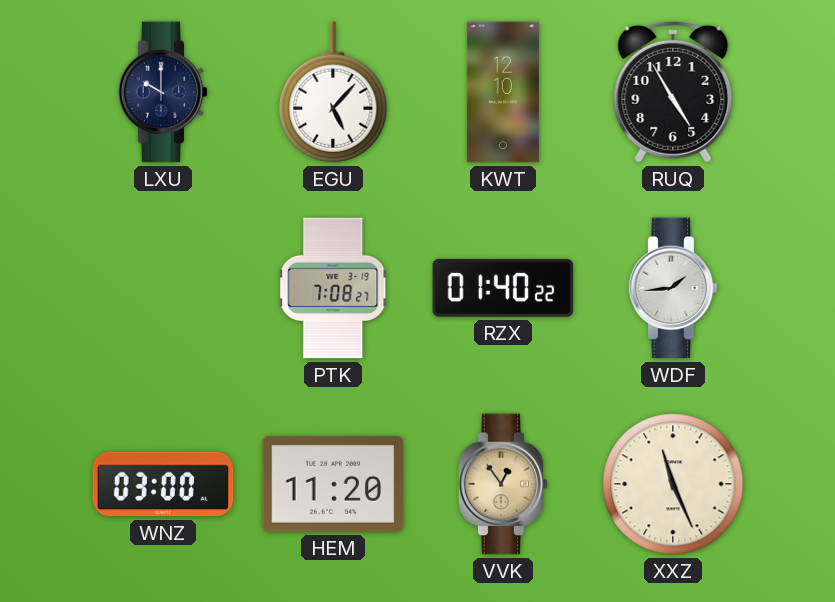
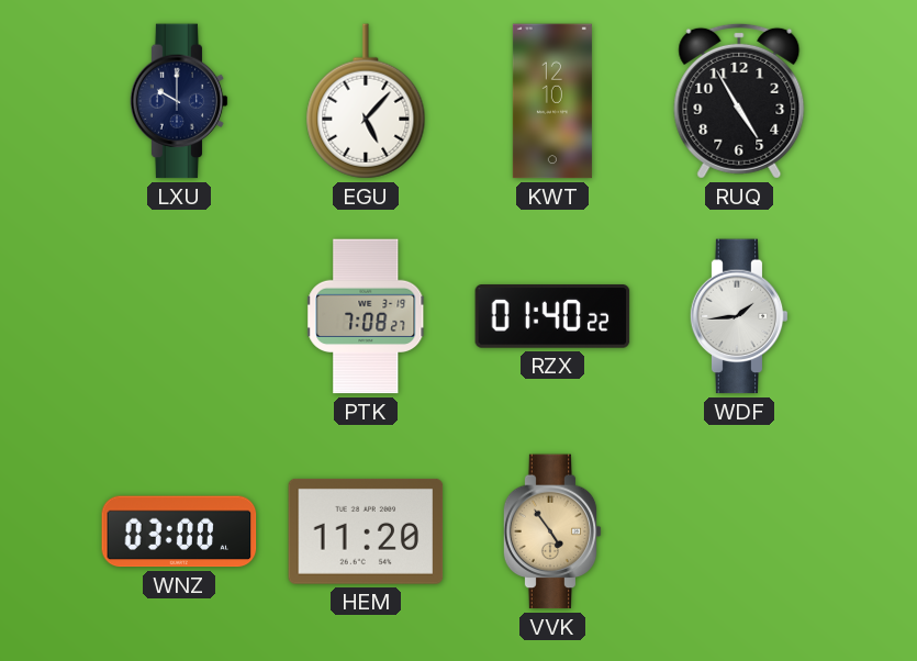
VVK: 12:54 -> 4:54 (552, 531)
XXZ: 11:26 -> none (673, 484)
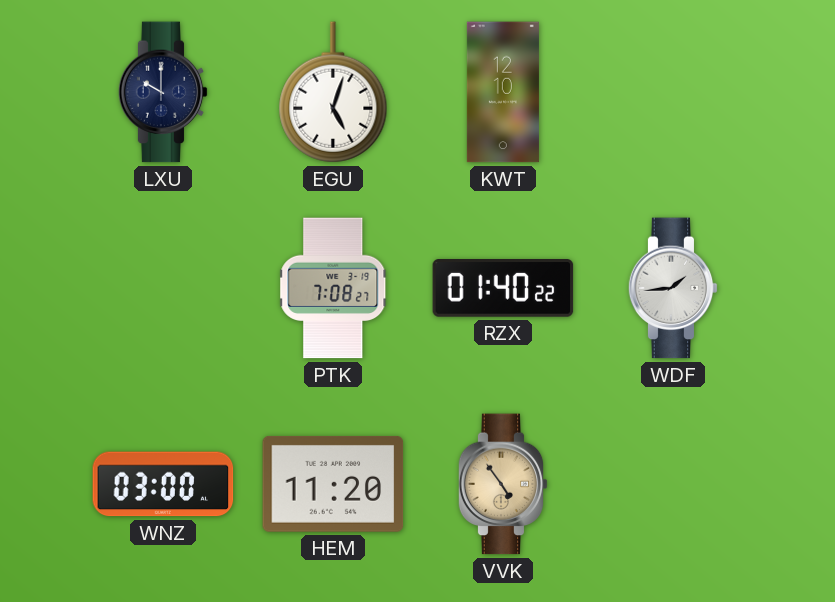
EGU: 5:07 -> 5:03 (333, 92)
RUQ: 4:55 -> none (739, 101)
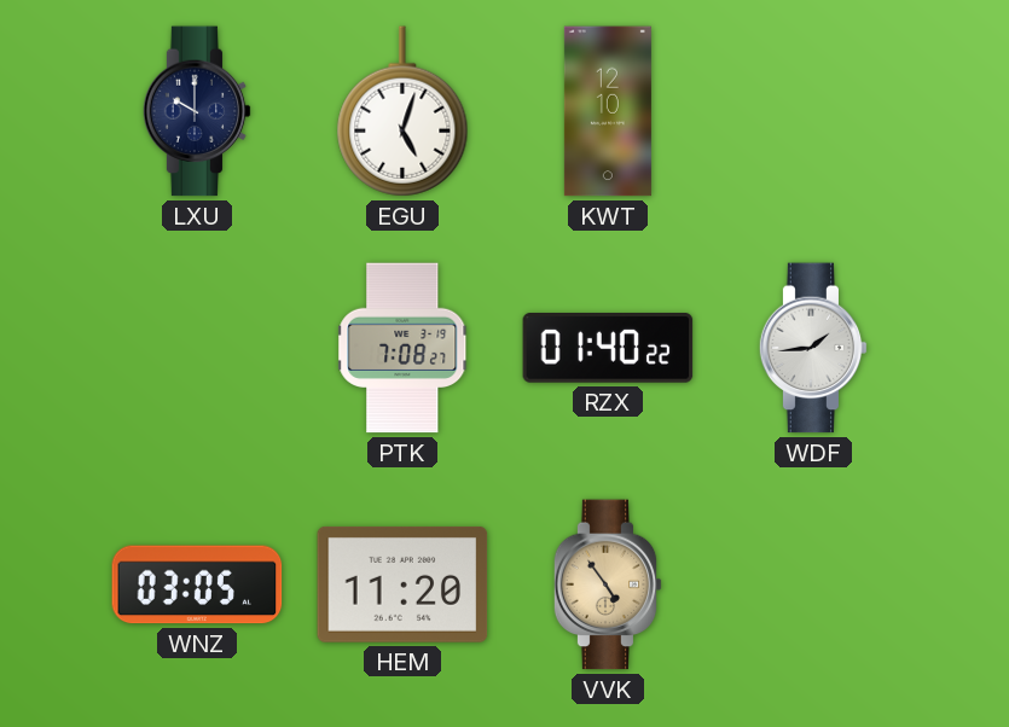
WNZ: 03:00 -> 03:05 (197, 584)
